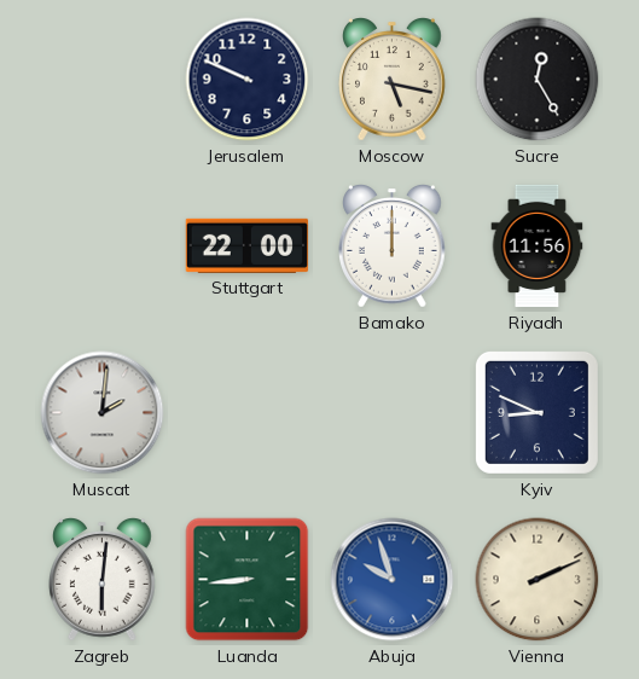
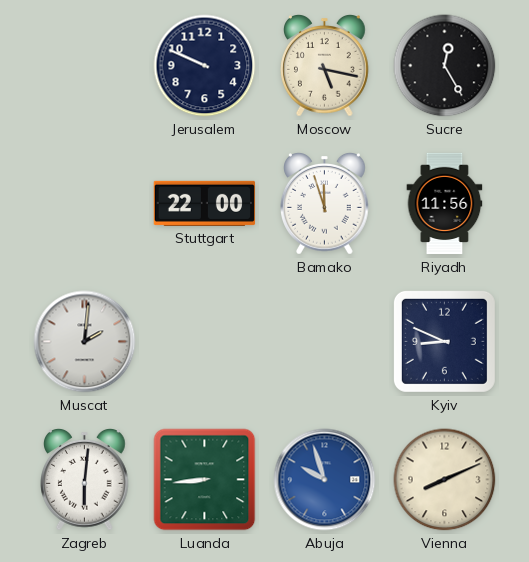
Bamako: 12:00 -> 11:57 (325, 204)
Vienna: 2:11 -> 8:11 (445, 480)
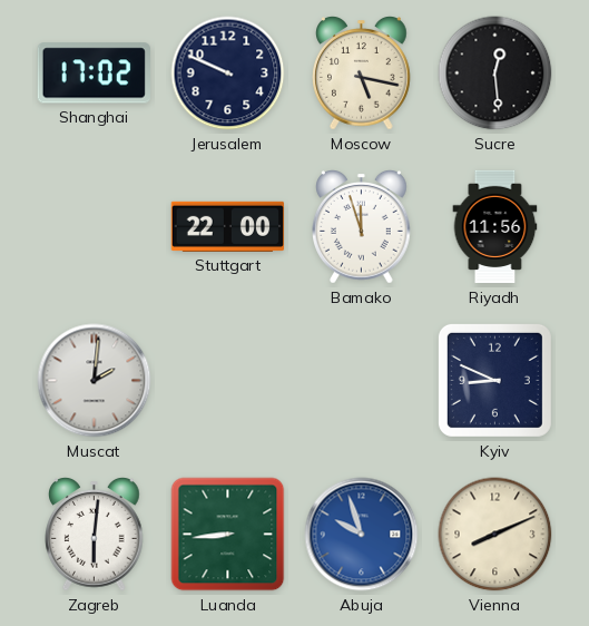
Shanghai: none -> 17:02 (94, 74)
Sucre: 12:25 -> 12:29 (495, 74)
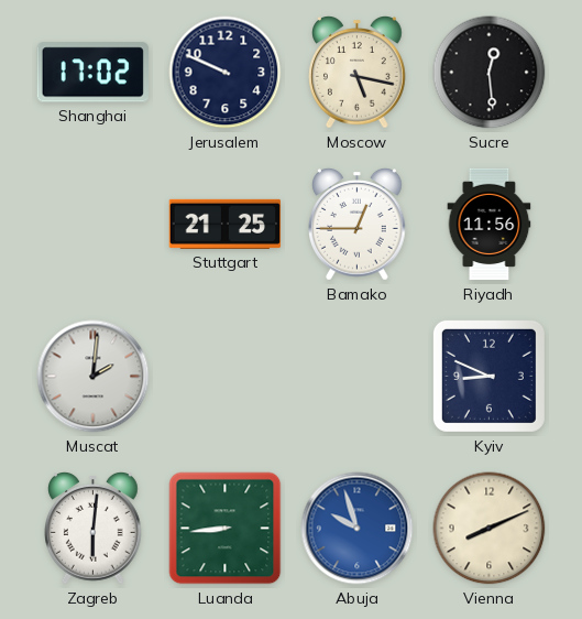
Stuttgart: 22:00 -> 21:25 (226, 224)
Bamako: 11:57 -> 12:45 (358, 225)
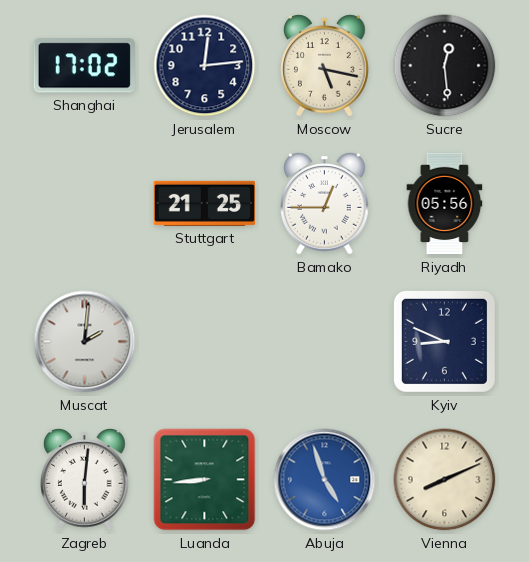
Jerusalem: 9:49 -> 12:14 (205, 66)
Riyadh: 11:56 -> 05:56 (445, 204)
Abuja: 9:57 -> 4:57 (325, 480)
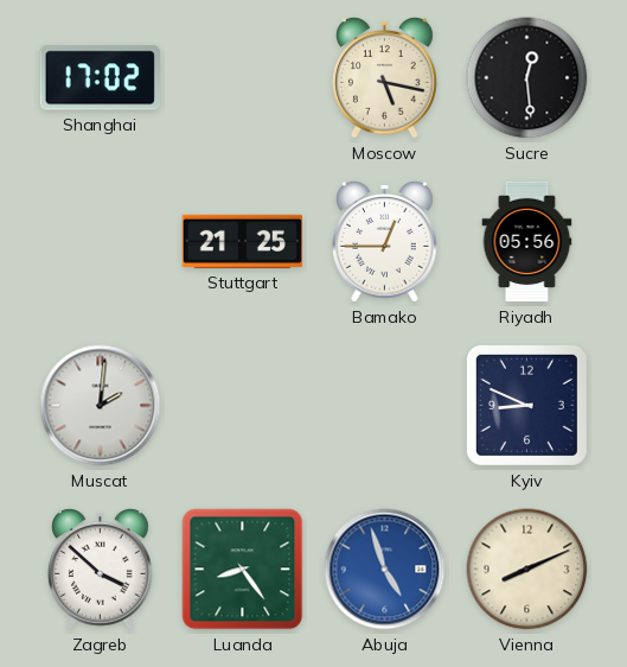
Jerusalem: 12:14 -> none (205, 66)
Zagreb: 6:01 -> 3:52 (101, 570)
Luanda: 8:44 -> 8:24 (243, 570)
